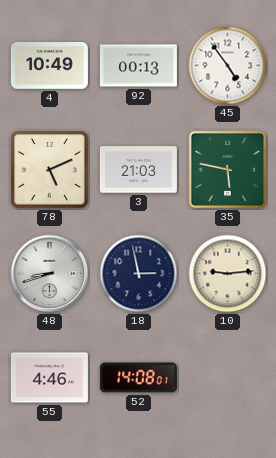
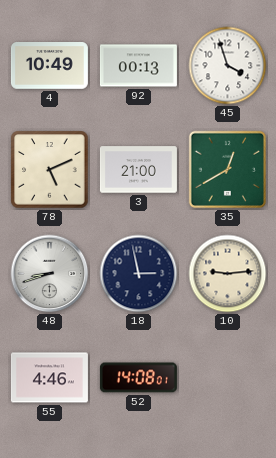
45: 4:54 -> 3:57 (228, 66)
3: 21:03 -> 21:00 (138, 170)
35: 5:47 -> 12:40 (228, 170)
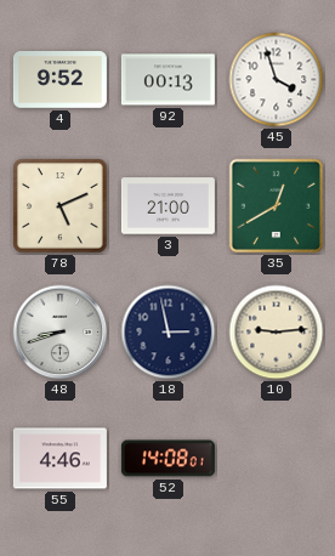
4: 10:49 -> 9:52 (59, 80)
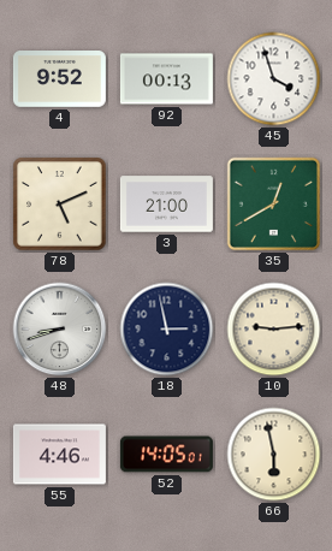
52: 14:08 -> 14:05 (166, 455)
66: none -> 5:58 (274, 455)
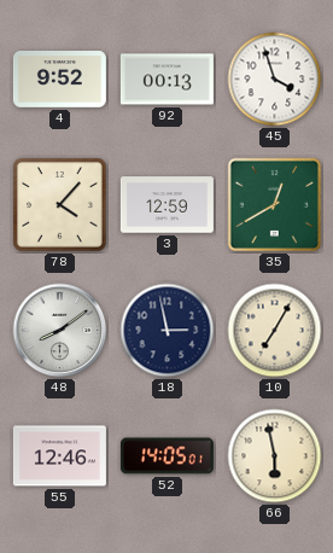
78: 5:11 -> 4:07 (60, 205)
3: 21:00 -> 12:59 (166, 205)
48: 8:42 -> 8:09 (60, 331)
10: 9:14 -> 7:05 (275, 331)
55: 4:46 -> 12:46 (59, 456)
